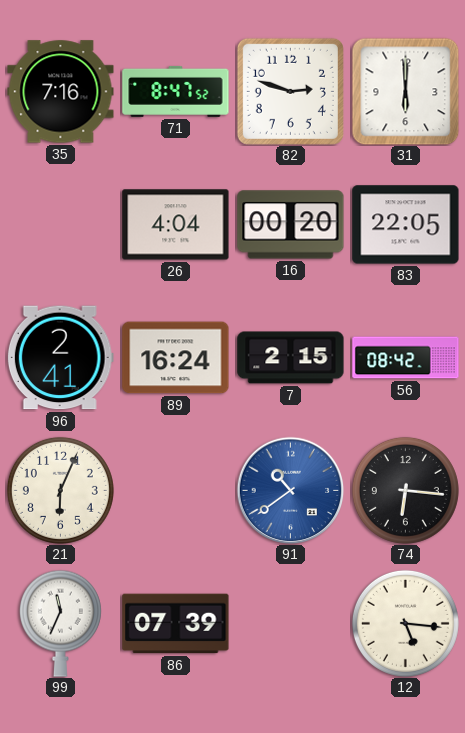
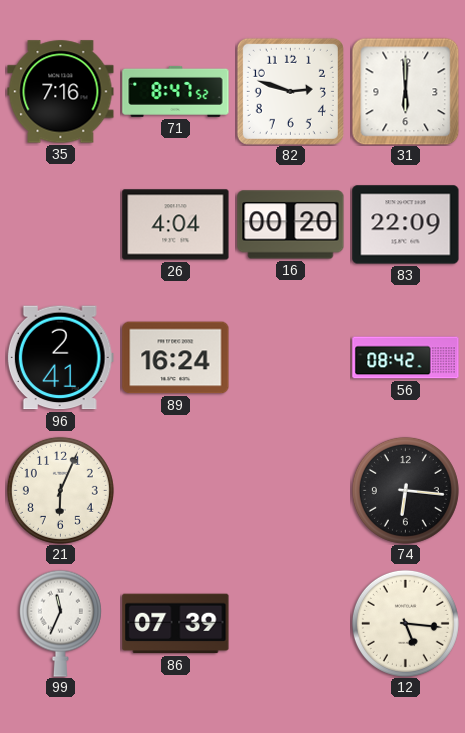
83: 22:05 -> 22:09 (406, 225)
7: 2:15 -> none (291, 358)
91: 10:39 -> none (290, 490)
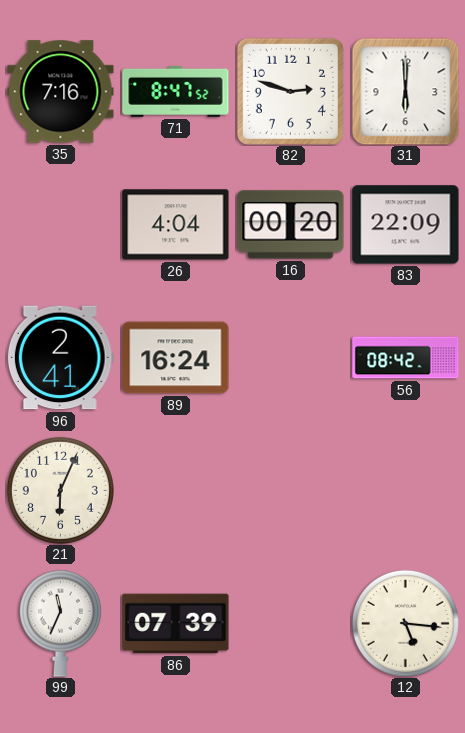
74: 6:16 -> none (405, 490)
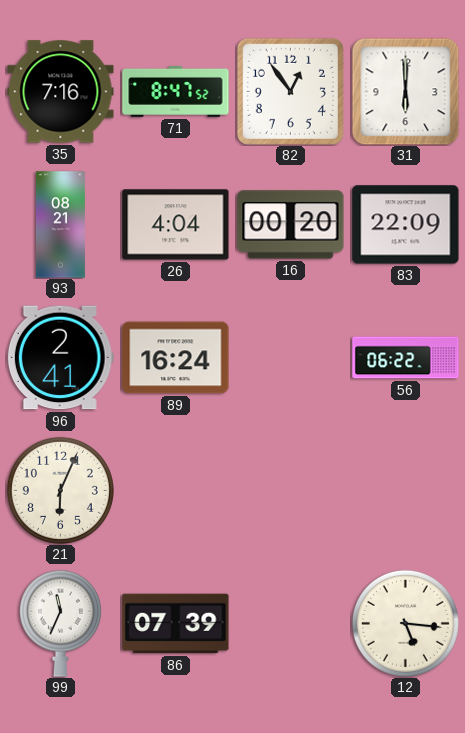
82: 2:48 -> 12:54 (290, 91)
93: none -> 08:21 (60, 225)
56: 08:42 -> 06:22 (406, 358)
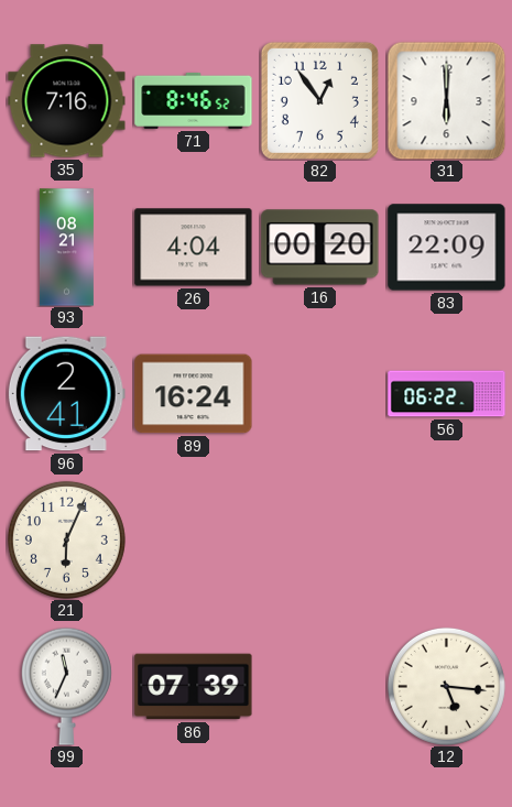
71: 8:47 -> 8:46 (194, 100)
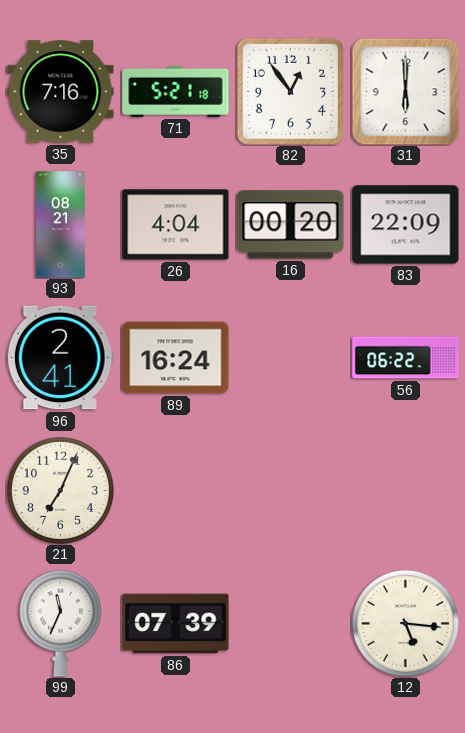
71: 8:46 -> 5:21 (176, 91)
21: 6:04 -> 7:04 (60, 490)
